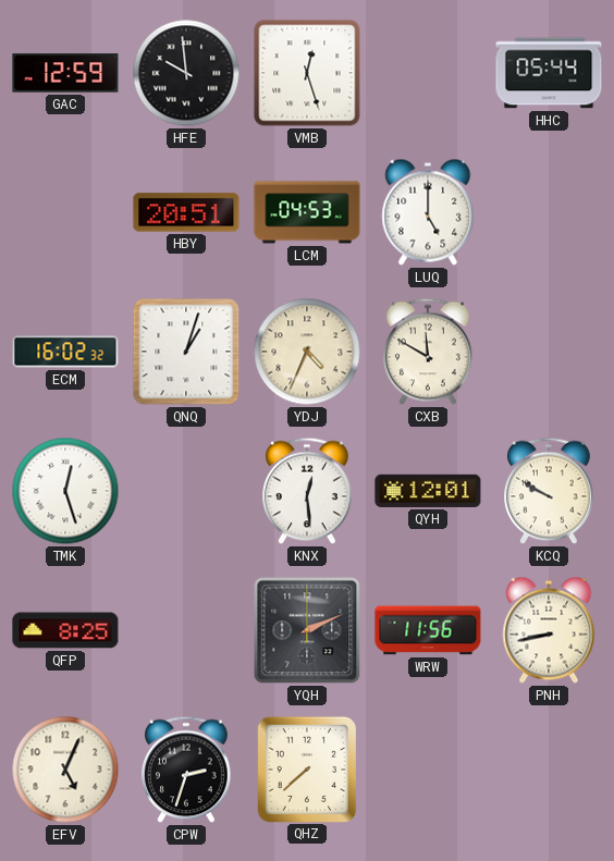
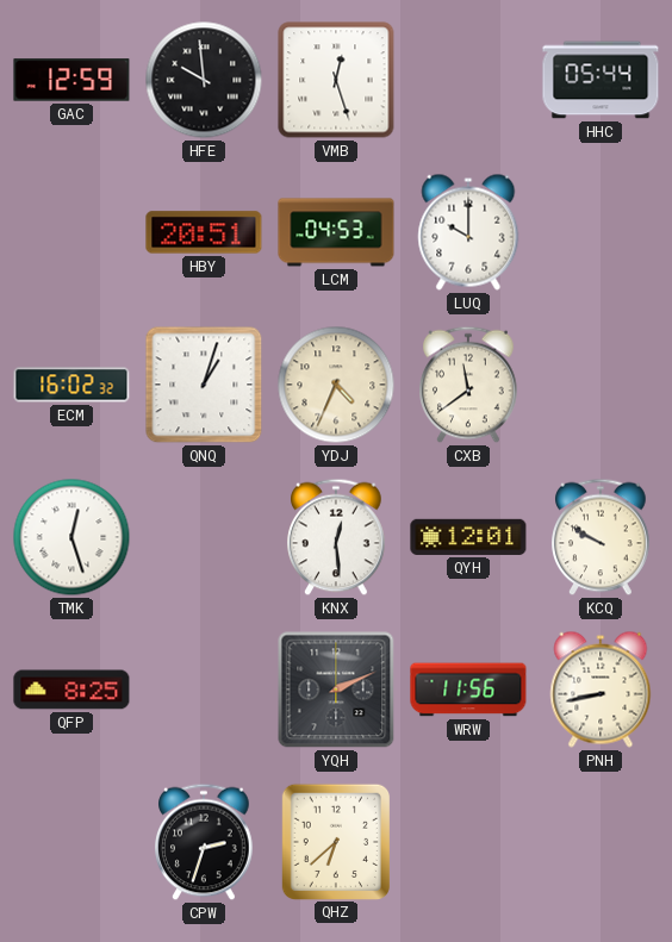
LUQ: 5:00 -> 10:00 (468, 232)
CXB: 11:50 -> 11:39 (468, 385)
EFV: 5:04 -> none (65, 770)
QHZ: 7:38 -> 6:38 (335, 841)
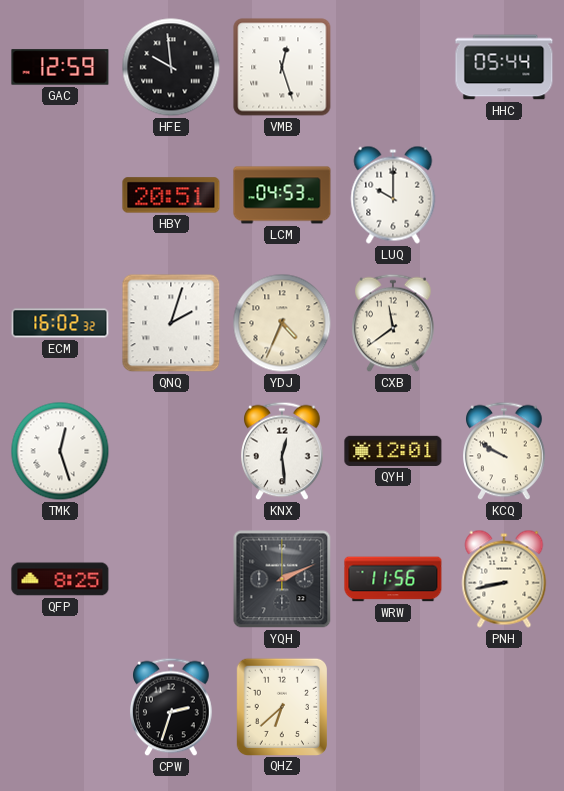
QNQ: 1:03 -> 2:03 (171, 323)
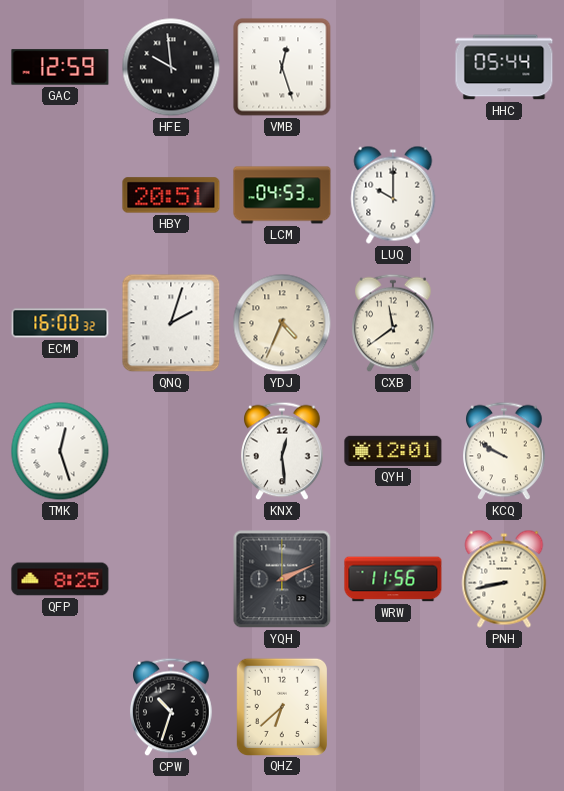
ECM: 16:02 -> 16:00 (60, 323)
CPW: 2:33 -> 10:33 (171, 707)
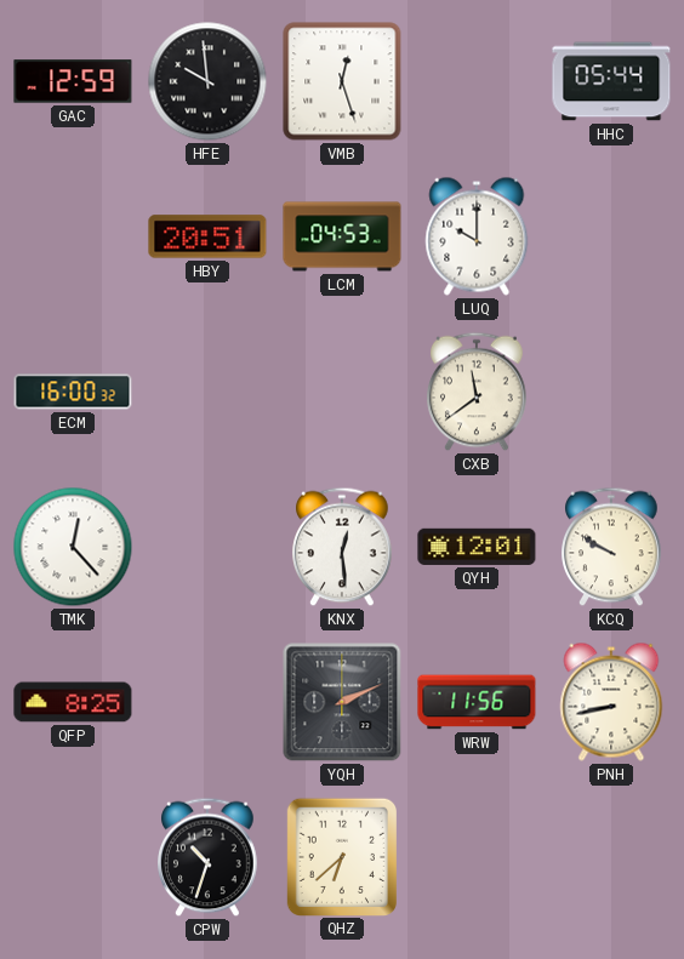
QNQ: 2:03 -> none (171, 323)
YDJ: 4:34 -> none (282, 323)
TMK: 12:27 -> 12:23 (73, 547)
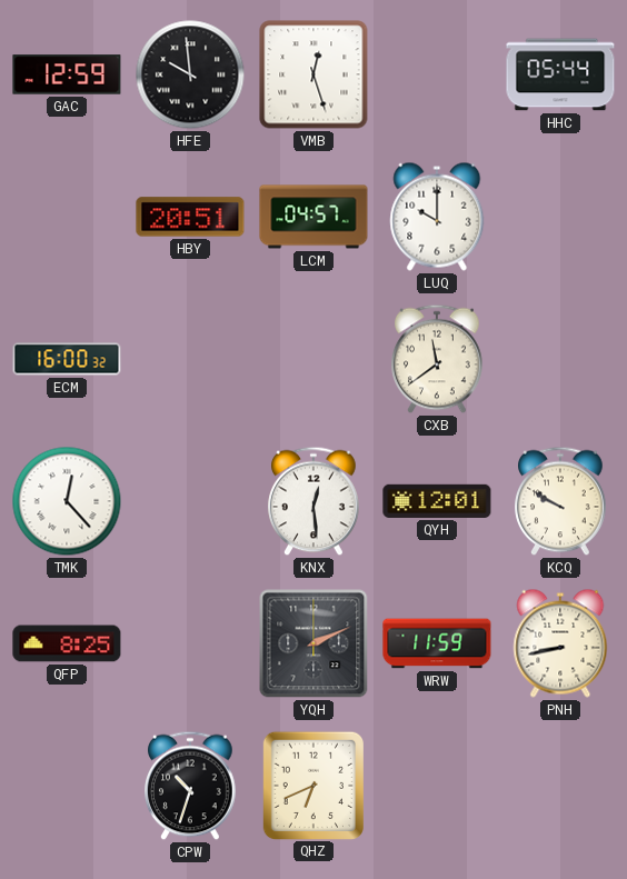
LCM: 04:53 -> 04:57 (313, 217)
WRW: 11:56 -> 11:59 (437, 643)
QHZ: 6:38 -> 6:41 (312, 785)
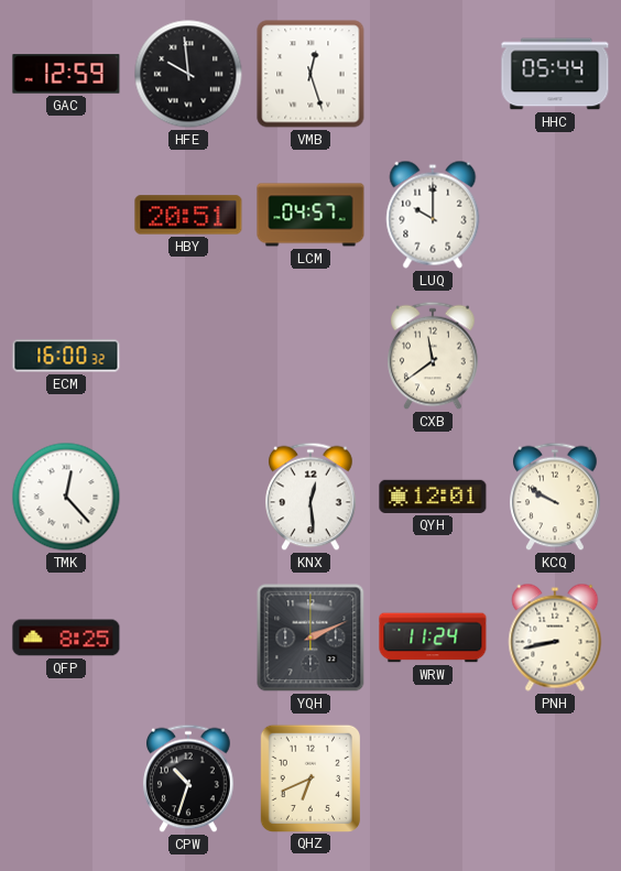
WRW: 11:59 -> 11:24 (433, 638)
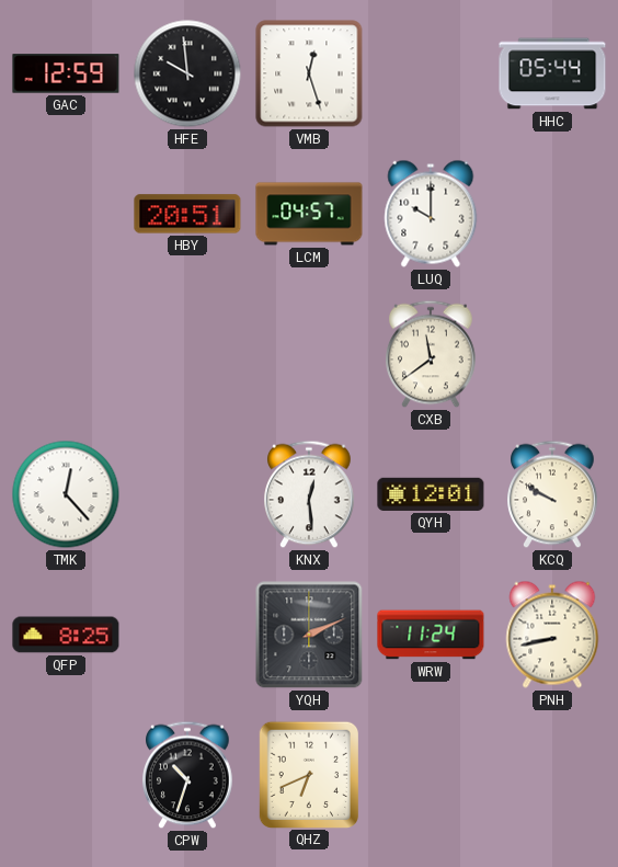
ECM: 16:00 -> none (66, 356)
